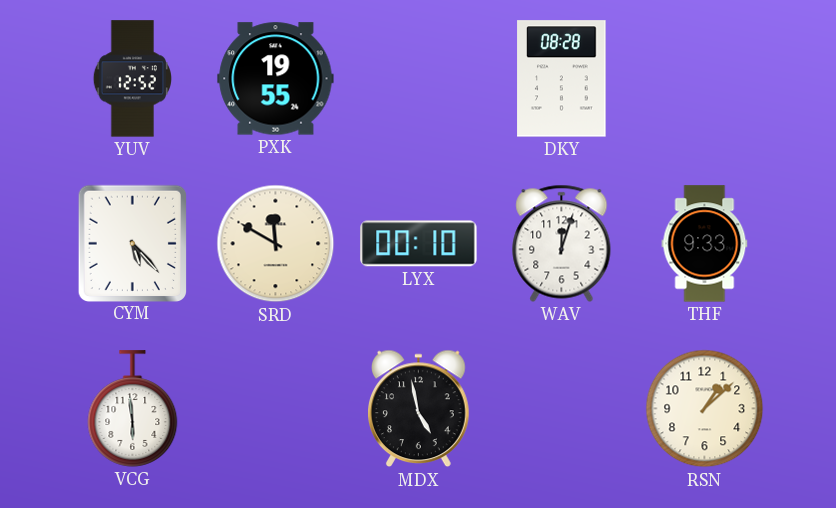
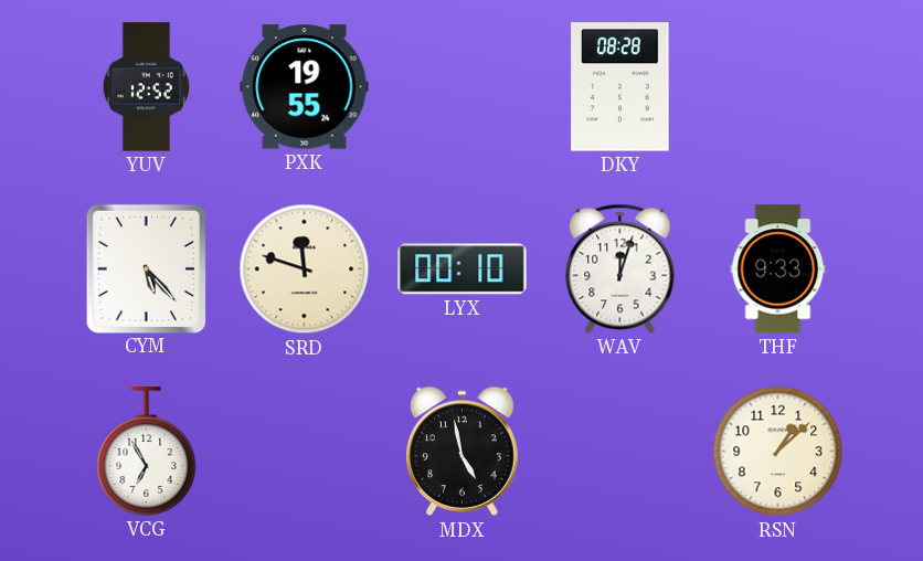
SRD: 11:50 -> 11:48 (305, 269)
VCG: 5:59 -> 6:55 (147, 452)
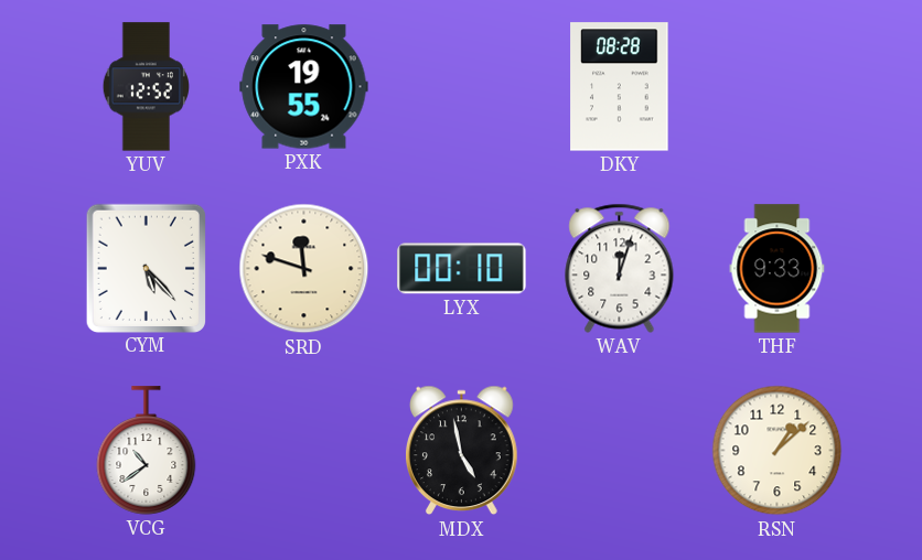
VCG: 6:55 -> 10:39 (147, 451)
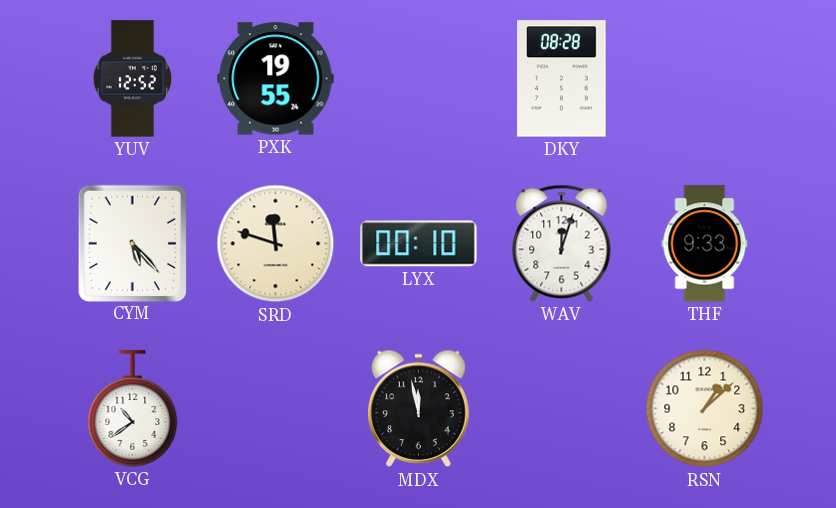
MDX: 4:58 -> 11:58 (419, 409)
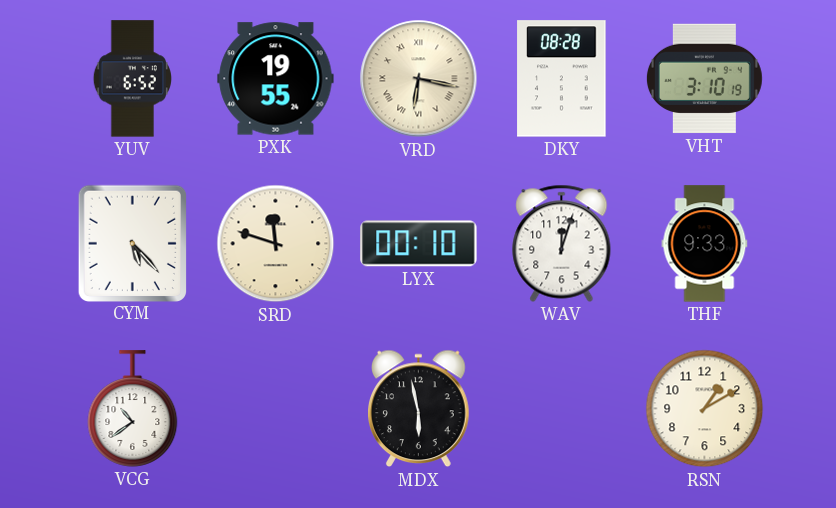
YUV: 12:52 -> 6:52 (132, 79)
VRD: none -> 6:17 (419, 79)
VHT: none -> 3:10 (704, 79)
MDX: 11:58 -> 5:58 (419, 409)
RSN: 1:08 -> 1:10 (705, 409)
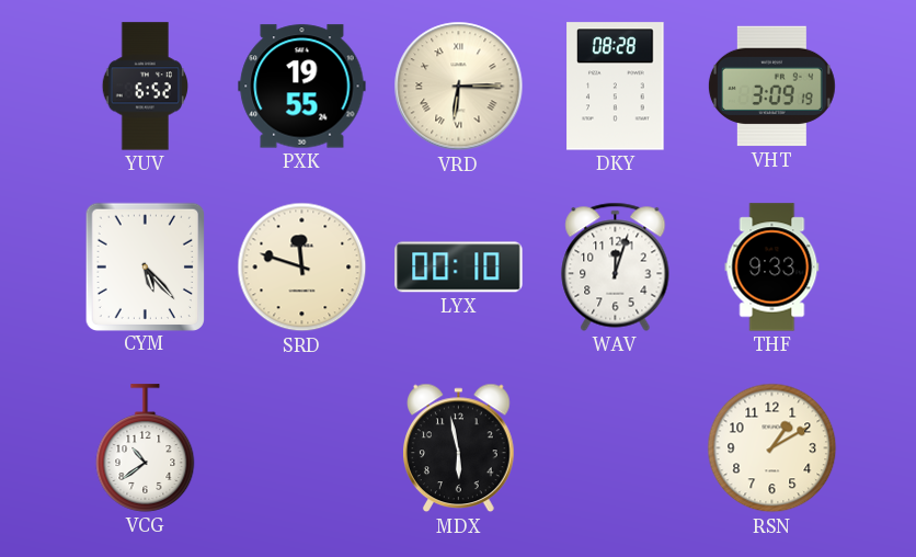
VRD: 6:17 -> 6:15 (459, 87)
VHT: 3:10 -> 3:09 (771, 87)
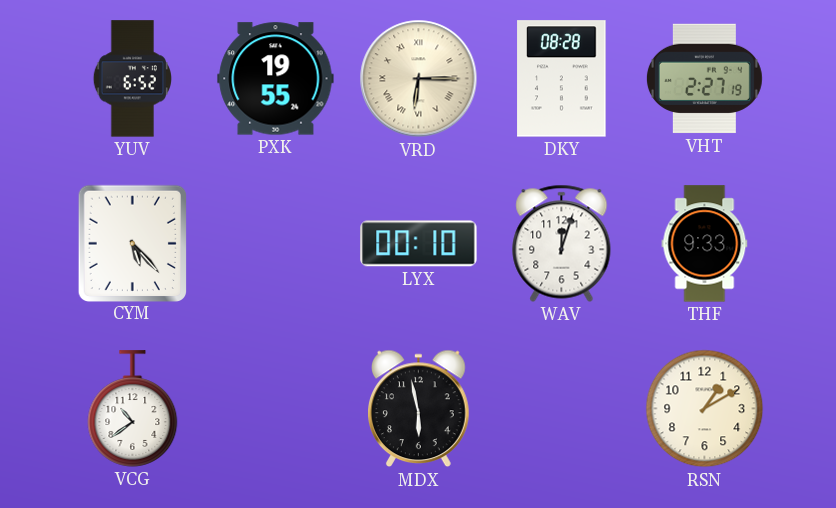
VHT: 3:09 -> 2:27 (704, 79)
SRD: 11:48 -> none (302, 268)
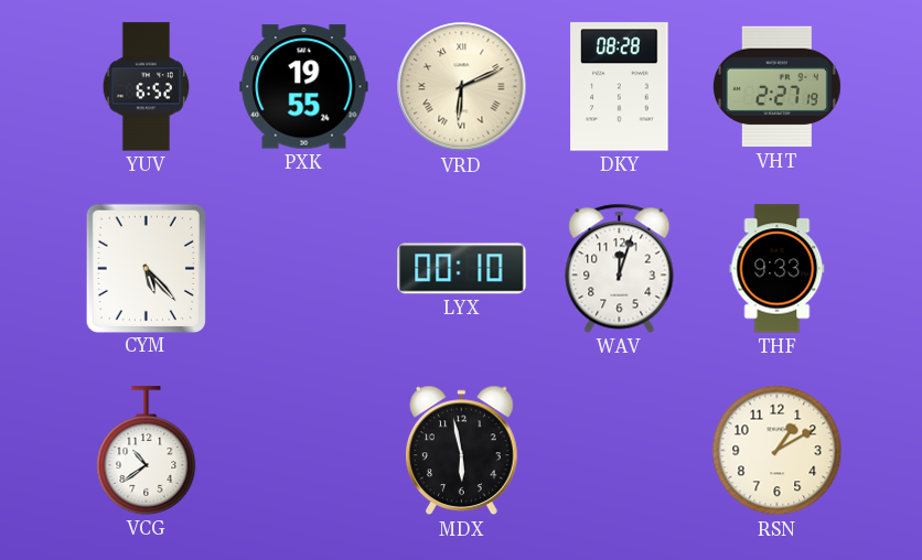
VRD: 6:15 -> 6:11 (462, 87)
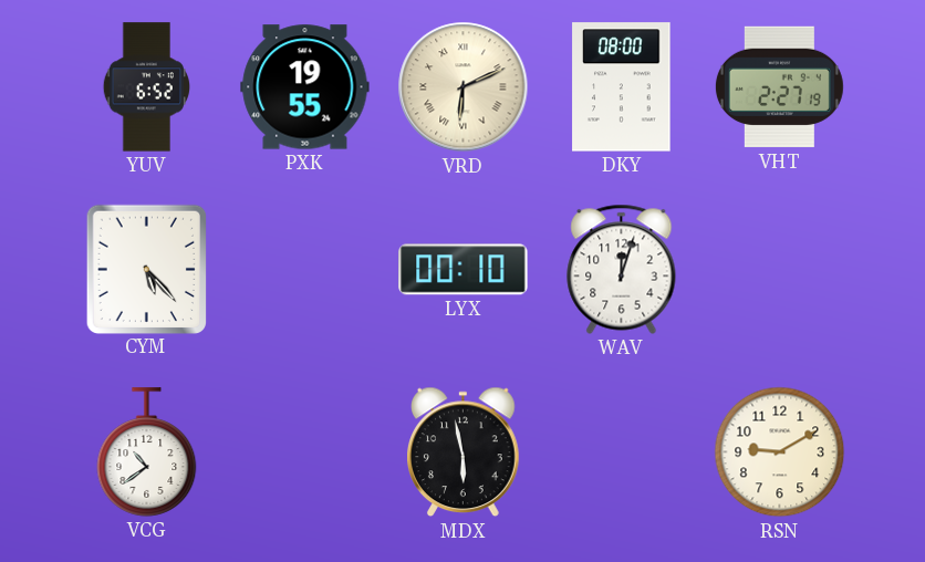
DKY: 08:28 -> 08:00 (622, 87)
THF: 9:33 -> none (778, 269)
RSN: 1:10 -> 9:10 (780, 452)
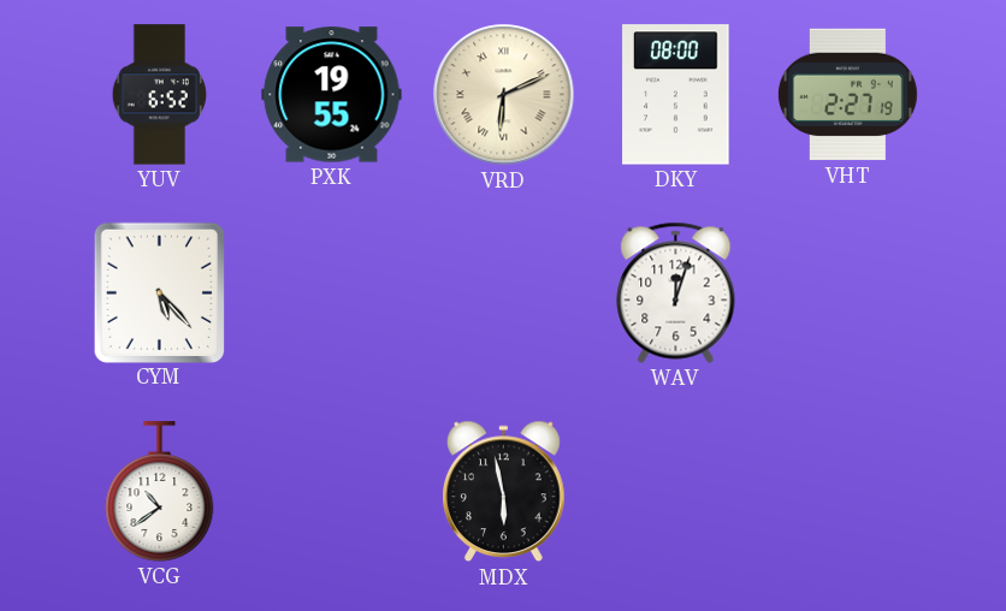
LYX: 00:10 -> none (464, 270)
RSN: 9:10 -> none (780, 452)
